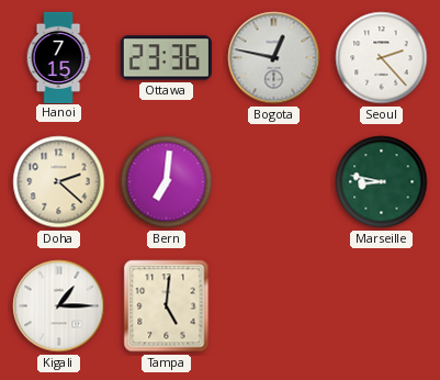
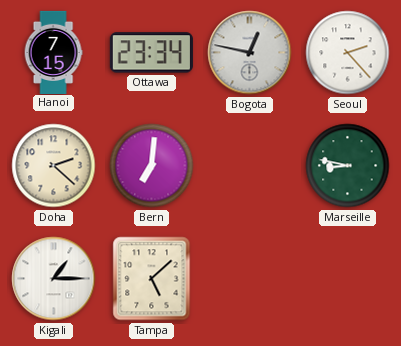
Ottawa: 23:36 -> 23:34 (151, 53)
Tampa: 5:01 -> 5:08 (152, 279)
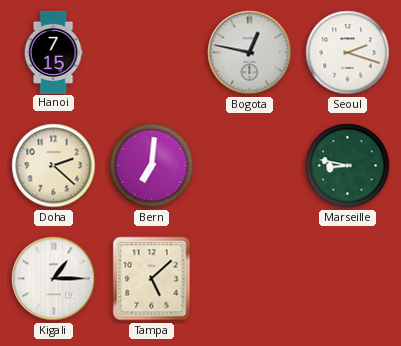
Ottawa: 23:34 -> none (151, 53)
Seoul: 2:23 -> 2:18 (348, 53)
